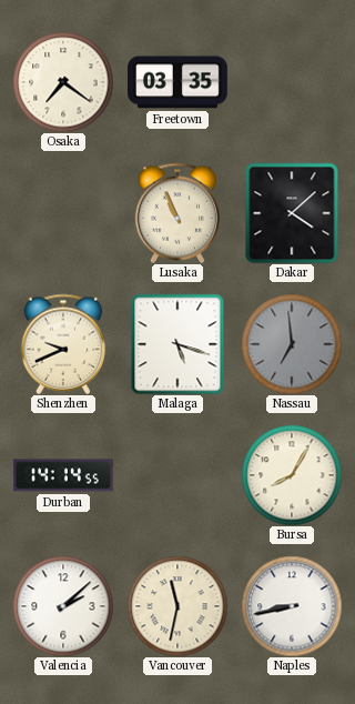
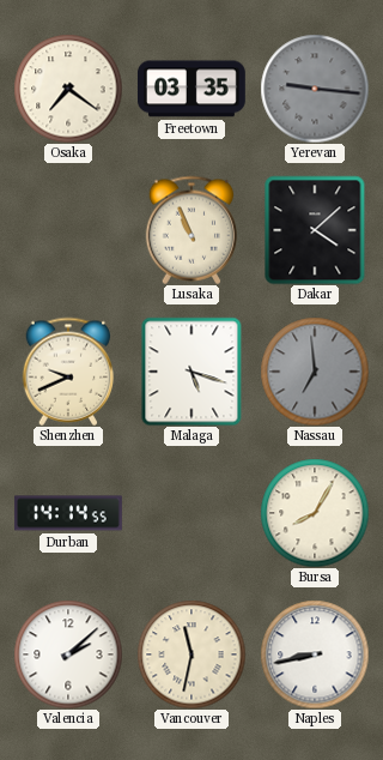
Yerevan: none -> 9:16 (315, 89)
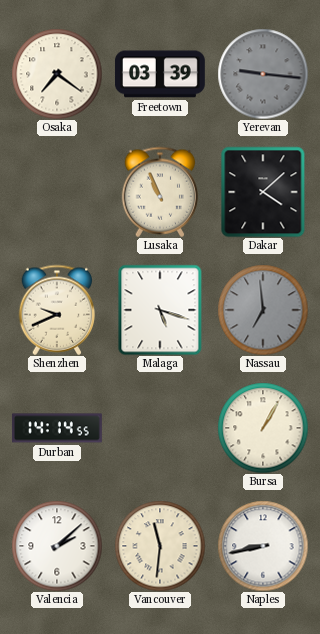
Freetown: 03:35 -> 03:39 (160, 74)
Bursa: 8:05 -> 1:05 (263, 428)
Vancouver: 11:32 -> 11:31 (160, 546)
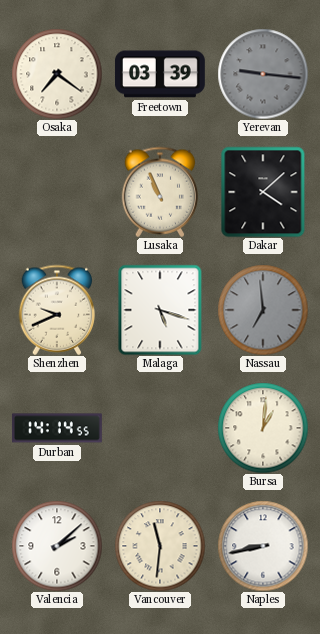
Bursa: 1:05 -> 1:01 (263, 428)
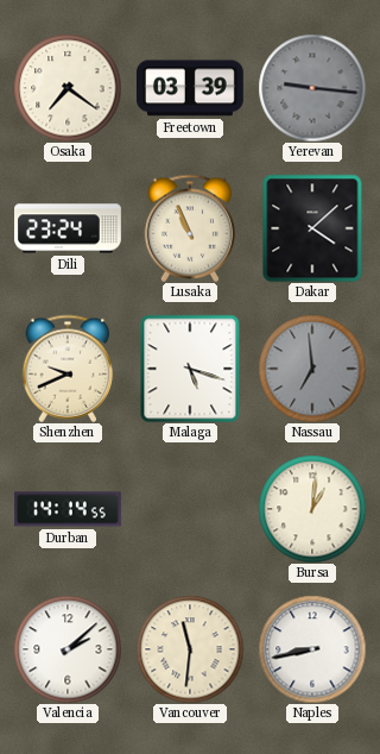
Dili: none -> 23:24 (69, 228)
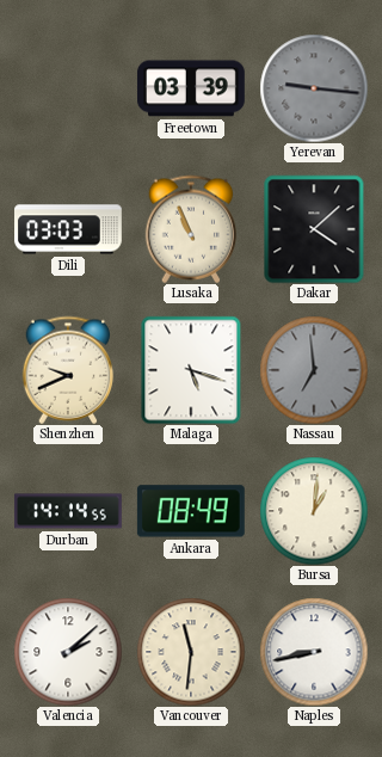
Osaka: 7:21 -> none (68, 88)
Dili: 23:24 -> 03:03 (69, 229)
Ankara: none -> 08:49 (191, 511)
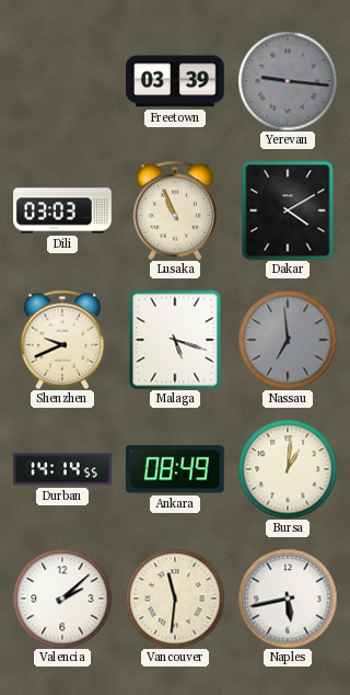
Dakar: 4:08 -> 4:10 (288, 210)
Naples: 8:43 -> 5:43 (288, 599)
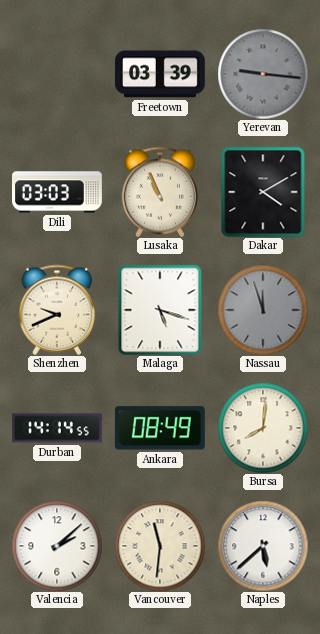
Nassau: 6:59 -> 11:57 (263, 310)
Bursa: 1:01 -> 8:01 (263, 428)
Naples: 5:43 -> 5:38 (263, 546)
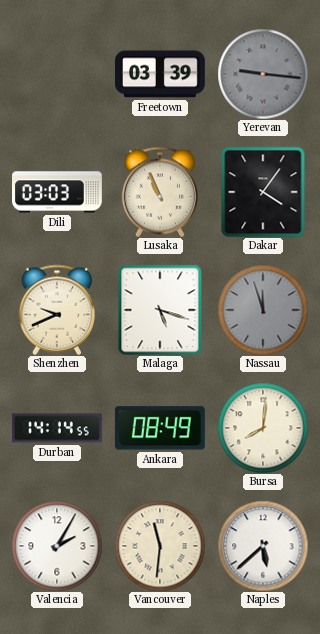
Dakar: 4:10 -> 4:06 (263, 192)
Valencia: 2:08 -> 2:05 (57, 546)
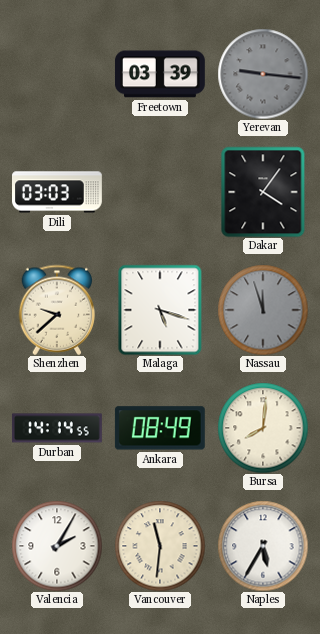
Lusaka: 10:56 -> none (160, 192)
Shenzhen: 9:41 -> 9:38 (57, 310)
Naples: 5:38 -> 5:35 (263, 546)
